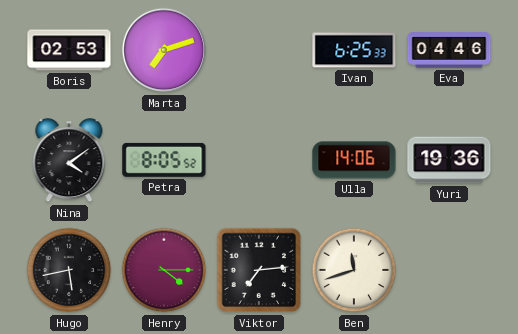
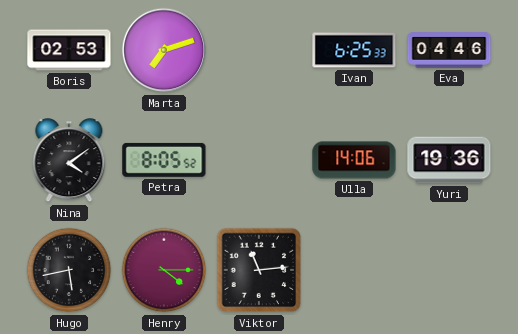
Viktor: 7:14 -> 11:14 (259, 270)
Ben: 11:42 -> none (354, 270)
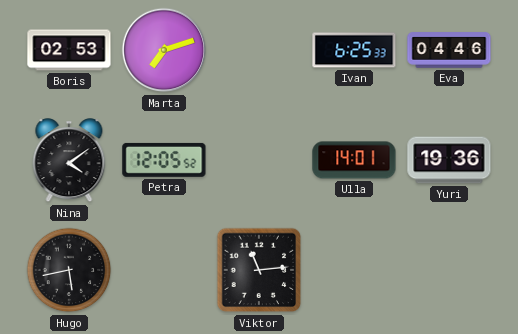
Petra: 8:05 -> 12:05 (164, 160)
Ulla: 14:06 -> 14:01 (354, 160)
Henry: 4:15 -> none (164, 270)
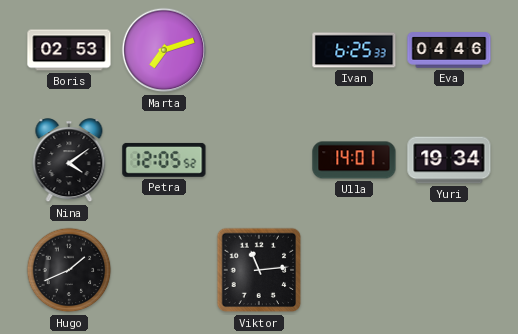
Yuri: 19:36 -> 19:34 (449, 160)
Hugo: 5:43 -> 1:41 (69, 270)
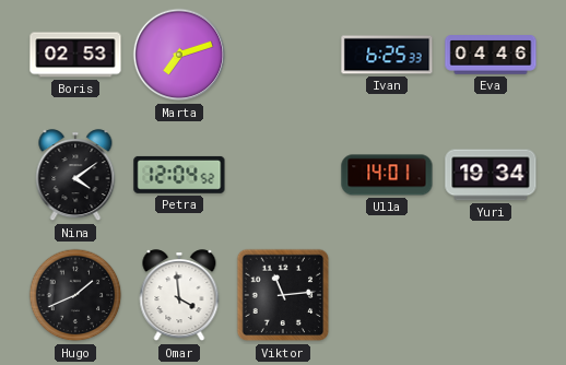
Petra: 12:05 -> 12:04 (179, 175)
Omar: none -> 3:59 (179, 296)
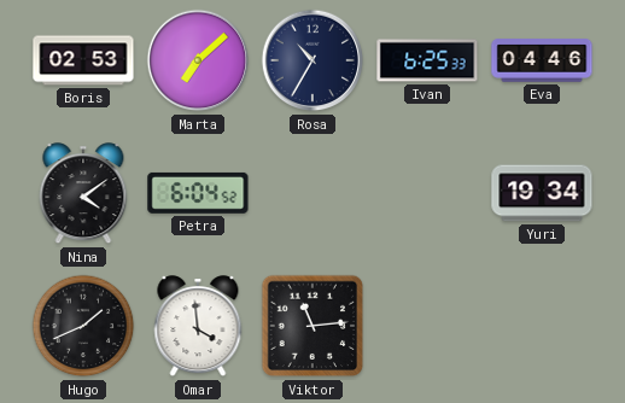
Marta: 7:12 -> 7:08 (198, 60)
Rosa: none -> 10:35 (312, 60)
Petra: 12:04 -> 6:04 (198, 193)
Ulla: 14:01 -> none (387, 175)
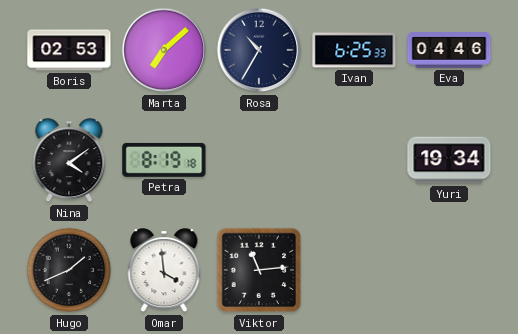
Petra: 6:04 -> 8:19 (164, 160)
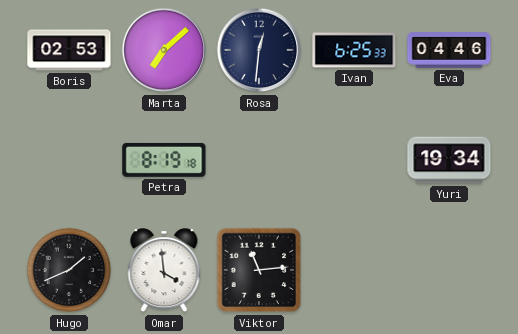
Rosa: 10:35 -> 12:31 (259, 50)
Nina: 4:09 -> none (69, 161)
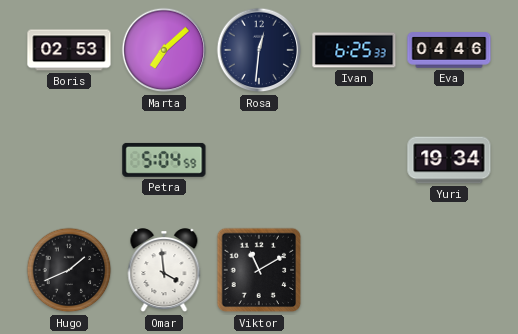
Petra: 8:19 -> 5:04 (164, 160)
Viktor: 11:14 -> 11:10 (259, 270)
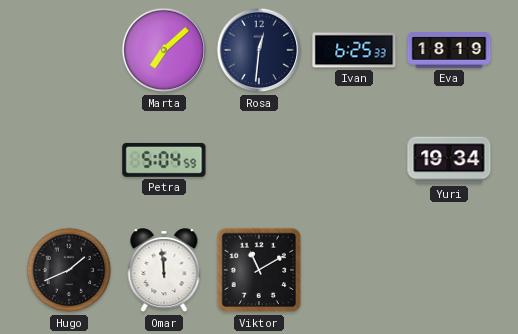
Boris: 02:53 -> none (69, 50)
Eva: 04:46 -> 18:19 (449, 50)
Omar: 3:59 -> 11:59 (164, 271)
